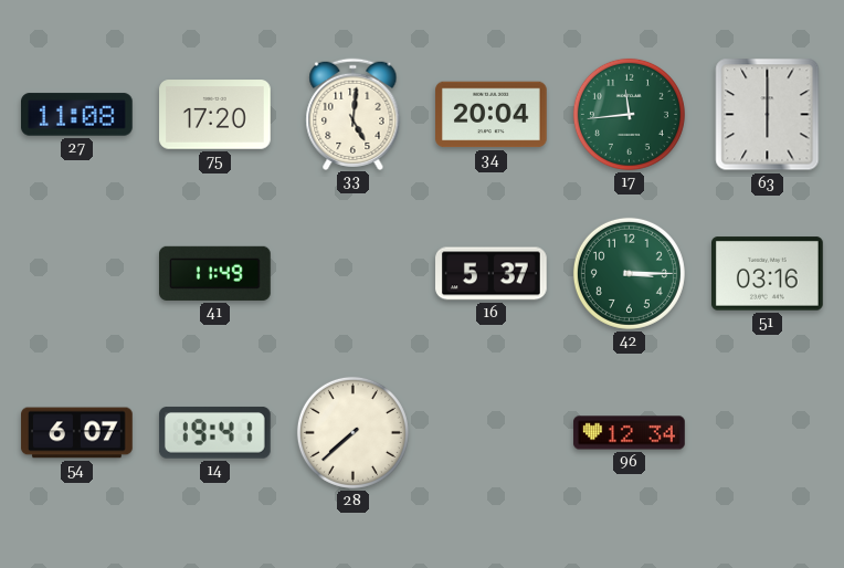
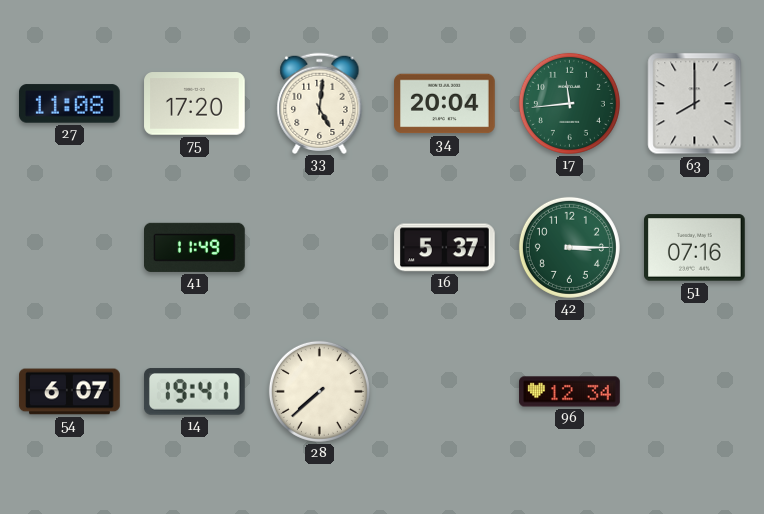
63: 6:00 -> 8:00 (695, 104)
51: 03:16 -> 07:16 (695, 248)
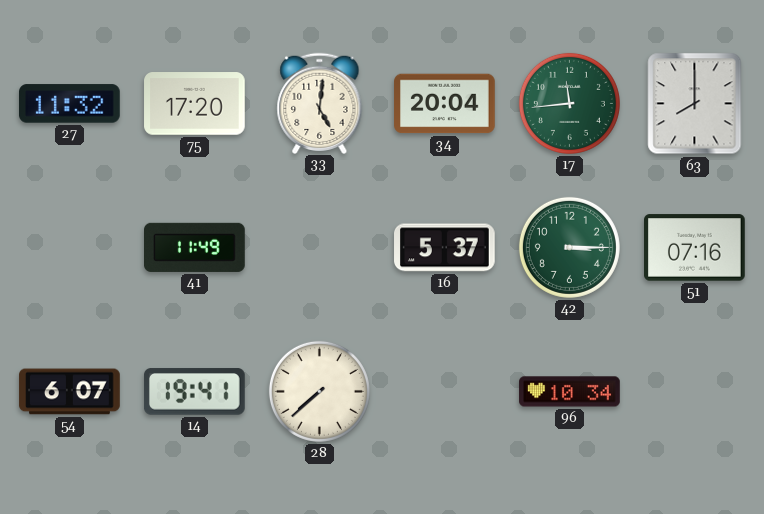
27: 11:08 -> 11:32 (70, 104)
96: 12:34 -> 10:34 (570, 392)
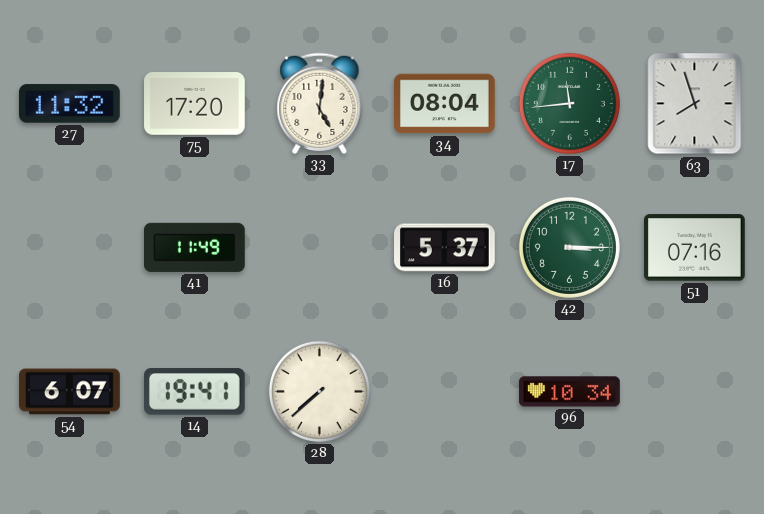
34: 20:04 -> 08:04 (445, 104)
63: 8:00 -> 7:57 (695, 104)
